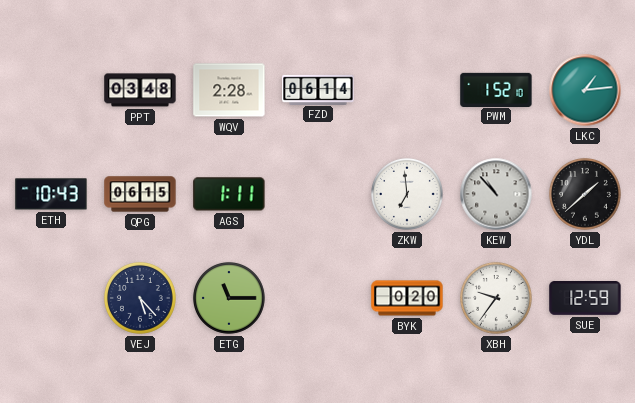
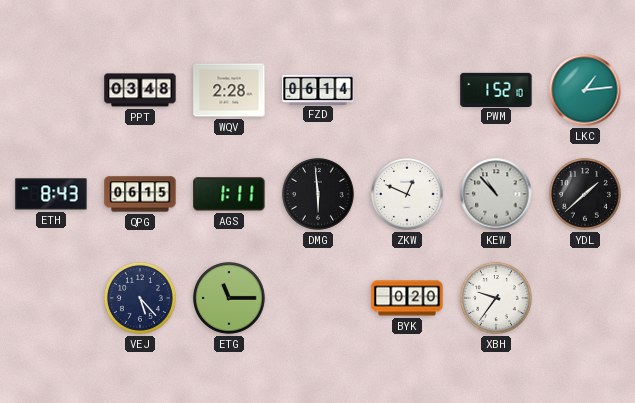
ETH: 10:43 -> 8:43 (51, 194)
DMG: none -> 5:59 (318, 194)
ZKW: 6:59 -> 12:49 (407, 194)
SUE: 12:59 -> none (585, 299)
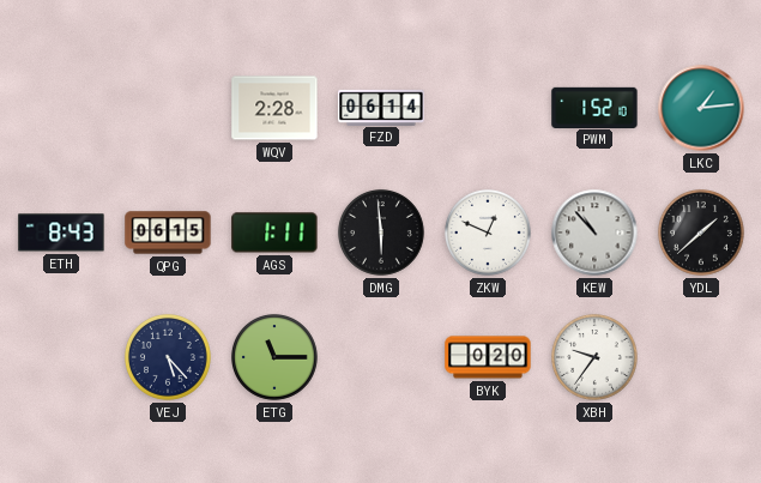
PPT: 03:48 -> none (140, 90)
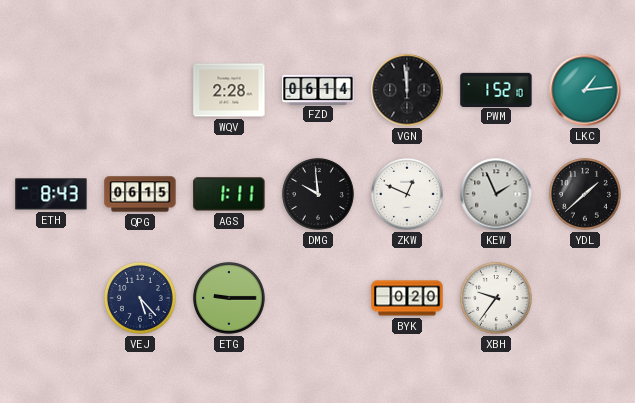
VGN: none -> 11:59 (407, 90)
DMG: 5:59 -> 9:59 (318, 194)
KEW: 10:53 -> 1:56 (496, 194)
ETG: 11:15 -> 9:15 (229, 298)
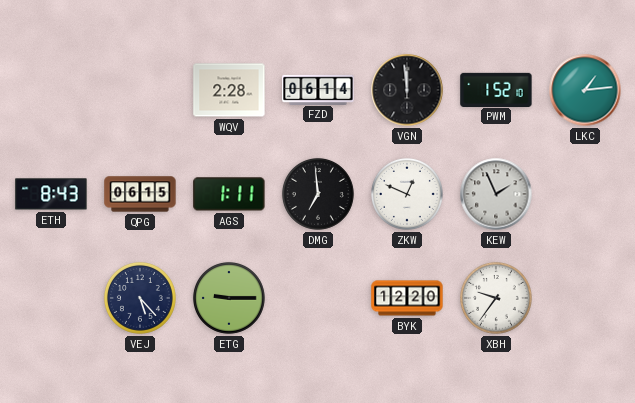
DMG: 9:59 -> 6:59 (318, 194)
YDL: 1:38 -> none (585, 194)
BYK: 0:20 -> 12:20 (407, 298)
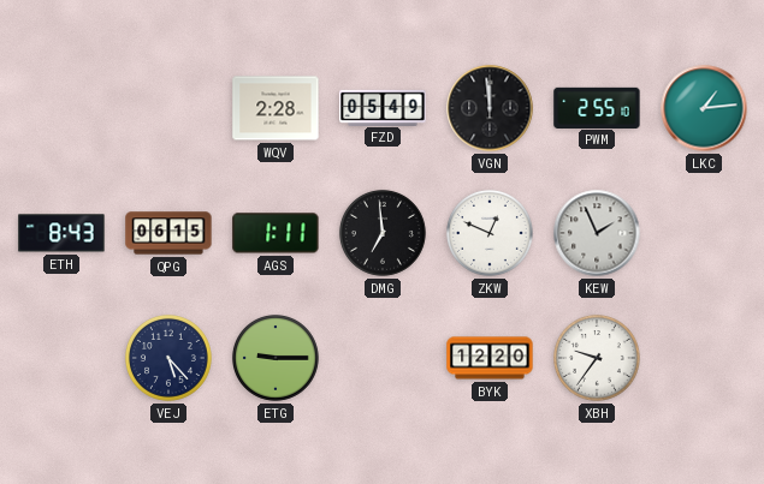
FZD: 06:14 -> 05:49 (383, 107)
PWM: 1:52 -> 2:55 (597, 107)
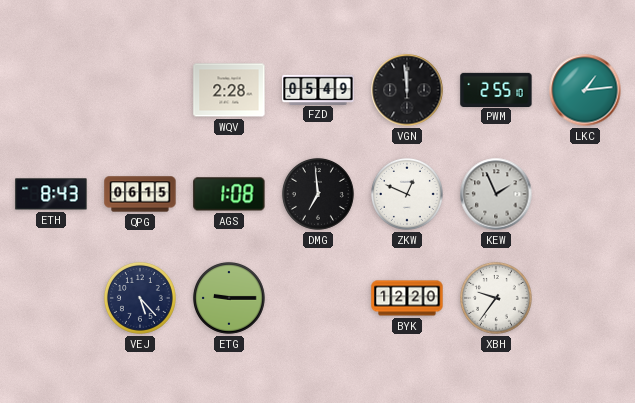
AGS: 1:11 -> 1:08 (229, 194)
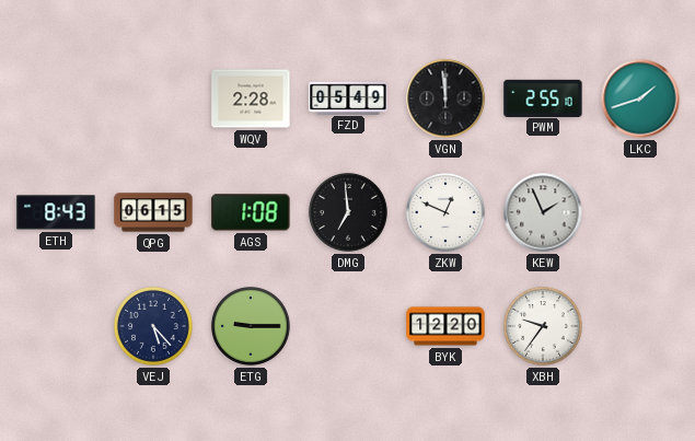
LKC: 1:14 -> 1:42 (640, 98)
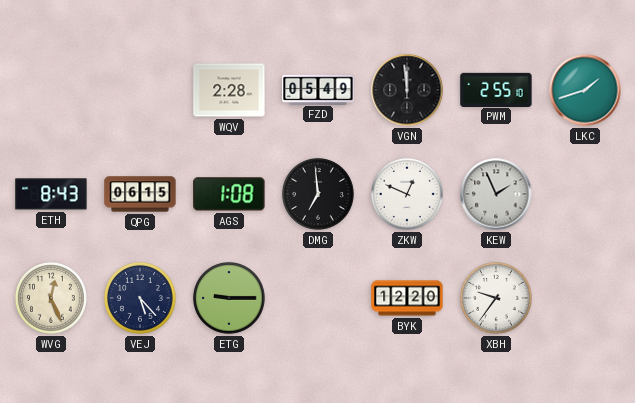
WVG: none -> 12:26 (51, 298)
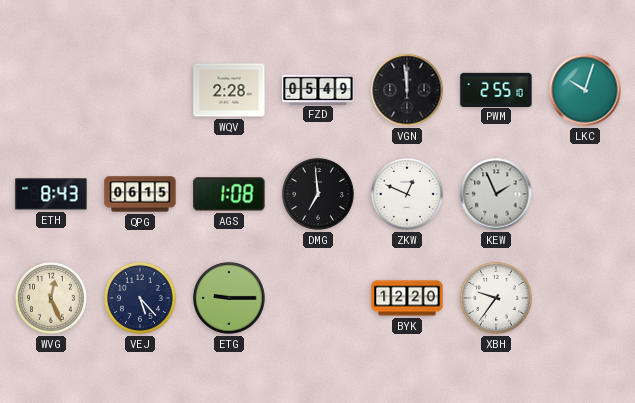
LKC: 1:42 -> 10:03 (585, 90)
